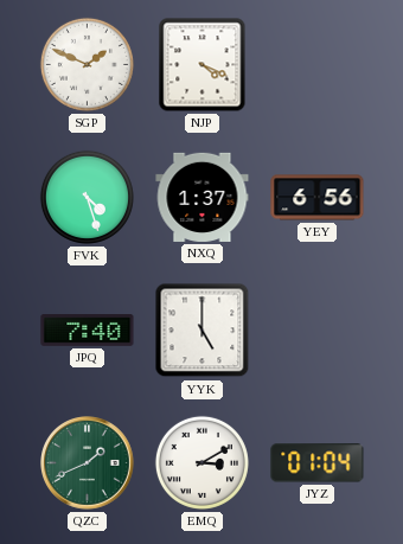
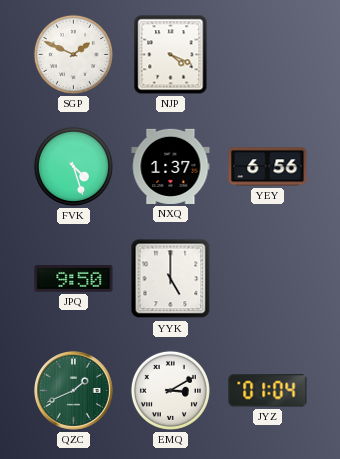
JPQ: 7:40 -> 9:50 (74, 279)
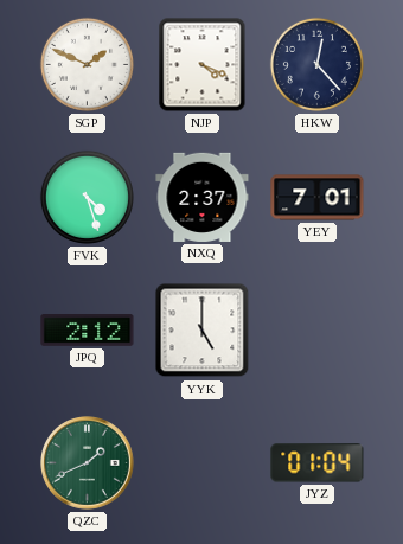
HKW: none -> 12:23 (316, 64)
NXQ: 1:37 -> 2:37 (203, 197)
YEY: 6:56 -> 7:01 (318, 198)
JPQ: 9:50 -> 2:12 (88, 331)
EMQ: 3:10 -> none (170, 390)
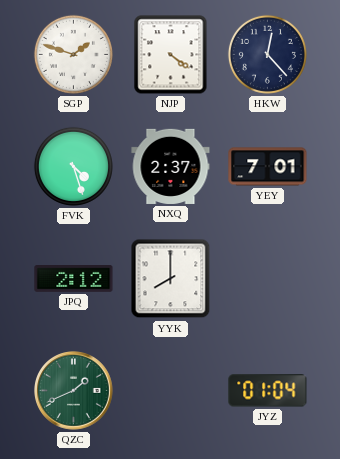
SGP: 1:49 -> 1:48 (73, 54)
NJP: 4:19 -> 4:21 (171, 55)
YYK: 5:00 -> 8:00 (171, 279)
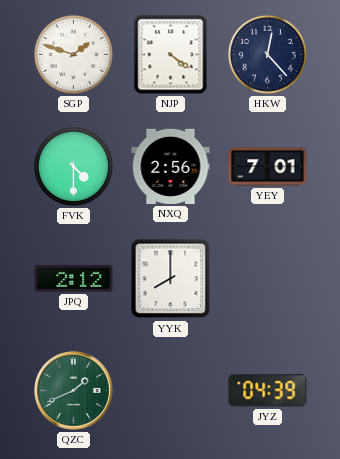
FVK: 4:27 -> 4:30 (73, 166)
NXQ: 2:37 -> 2:56 (171, 166)
JYZ: 01:04 -> 04:39 (268, 391)
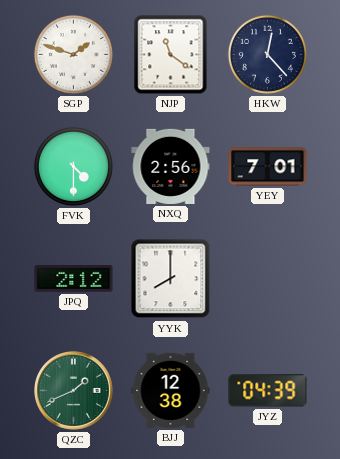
NJP: 4:21 -> 11:21 (171, 55)
BJJ: none -> 12:38 (171, 390)
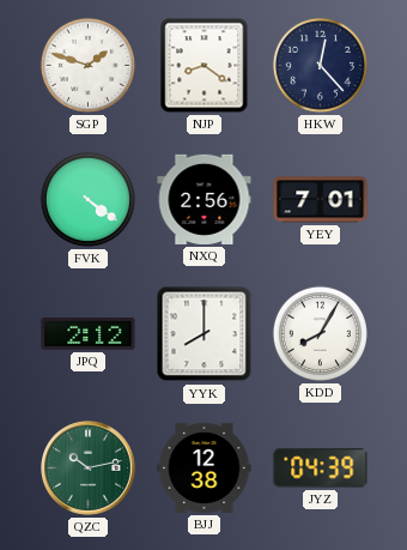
NJP: 11:21 -> 8:21 (205, 66)
FVK: 4:30 -> 4:21 (87, 199)
KDD: none -> 8:05 (320, 333)
QZC: 1:41 -> 10:13 (89, 469)
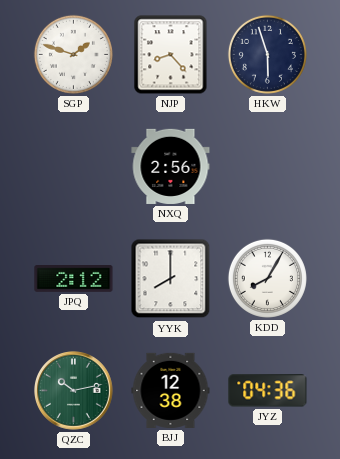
NJP: 8:21 -> 8:23 (171, 55)
HKW: 12:23 -> 5:57 (267, 54)
FVK: 4:21 -> none (87, 199)
YEY: 7:01 -> none (321, 200)
JYZ: 04:39 -> 04:36 (268, 391)
